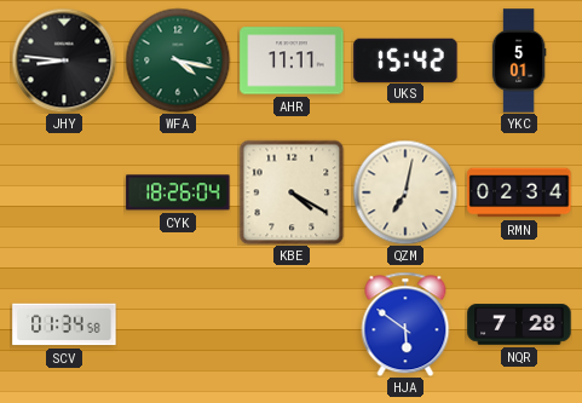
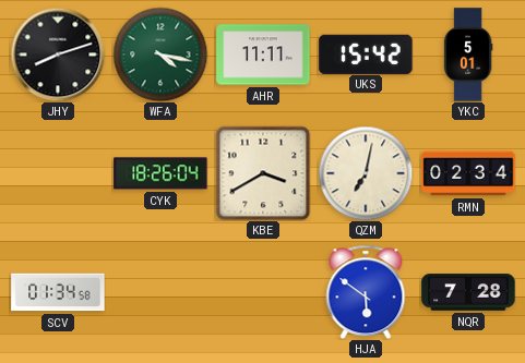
JHY: 8:46 -> 8:12 (58, 55)
KBE: 4:20 -> 3:40 (263, 173)
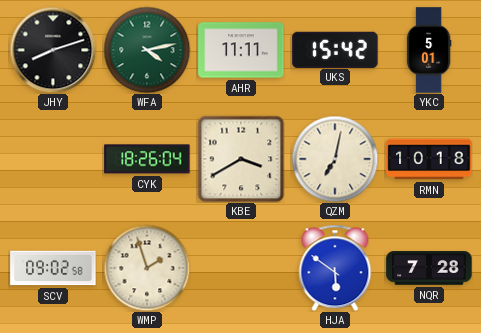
WFA: 4:17 -> 4:13 (147, 50)
RMN: 02:34 -> 10:18 (429, 159)
SCV: 01:34 -> 09:02 (53, 268)
WMP: none -> 1:57 (147, 268)
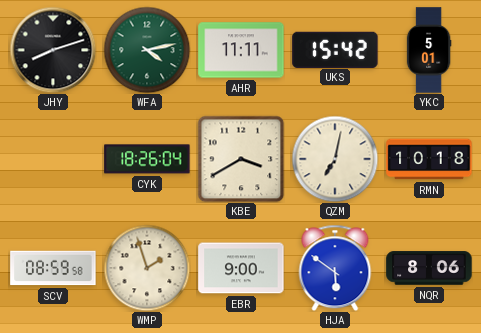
SCV: 09:02 -> 08:59 (53, 268)
EBR: none -> 9:00 (241, 268)
NQR: 7:28 -> 8:06 (429, 268)
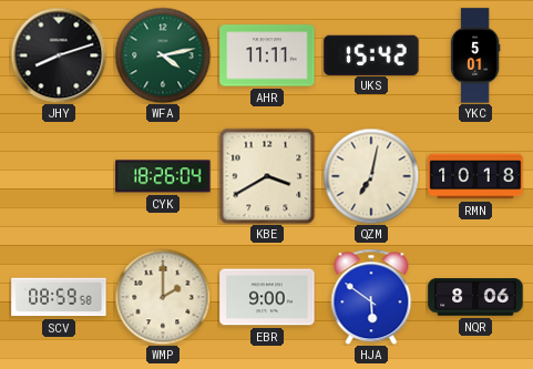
WMP: 1:57 -> 2:00 (163, 297)
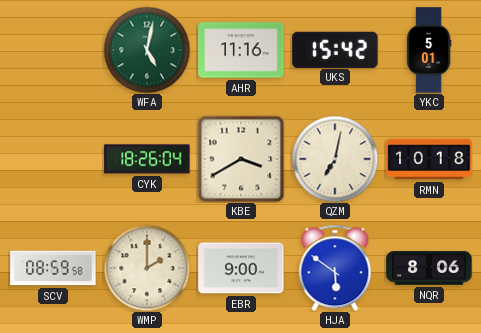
JHY: 8:12 -> none (59, 55)
WFA: 4:13 -> 5:02 (147, 50)
AHR: 11:11 -> 11:16 (241, 50)
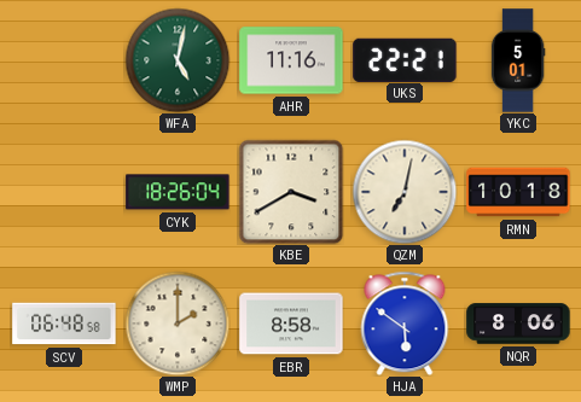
UKS: 15:42 -> 22:21 (405, 59)
SCV: 08:59 -> 06:48 (64, 324)
EBR: 9:00 -> 8:58 (291, 324)
